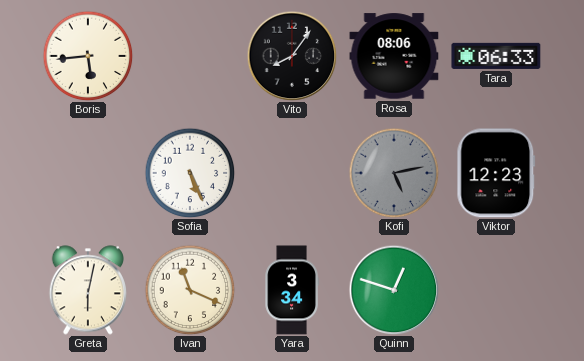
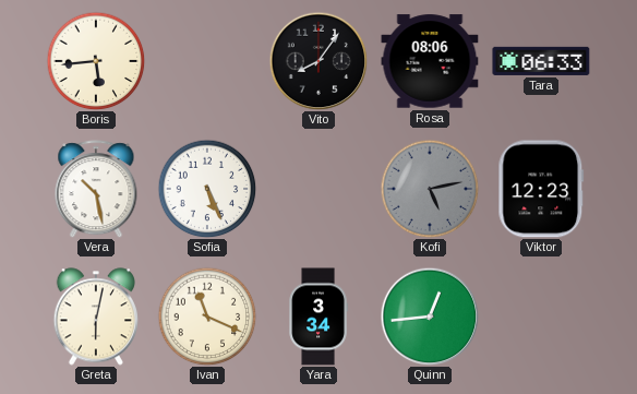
Vera: none -> 10:28 (96, 189)
Quinn: 12:48 -> 12:44 (430, 317)
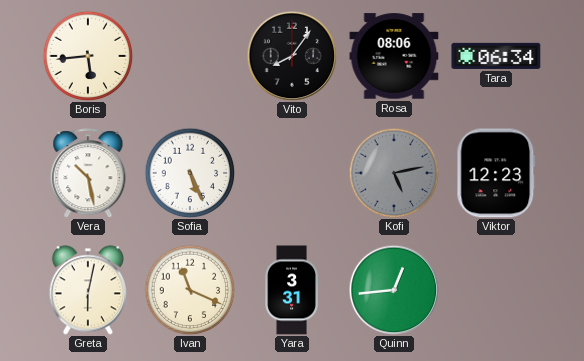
Tara: 06:33 -> 06:34 (496, 56)
Yara: 3:34 -> 3:31 (292, 290)
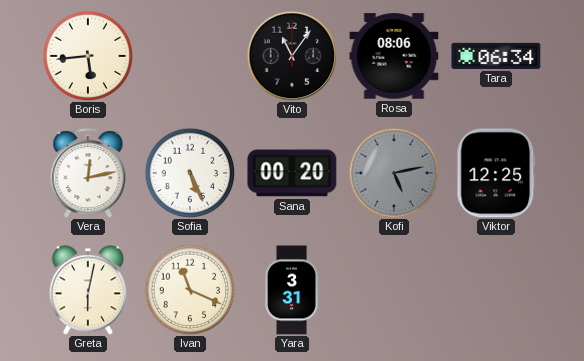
Vito: 8:06 -> 11:06 (292, 56)
Vera: 10:28 -> 12:13 (88, 173)
Sana: none -> 00:20 (292, 173)
Viktor: 12:23 -> 12:25 (496, 173)
Quinn: 12:44 -> none (394, 290)
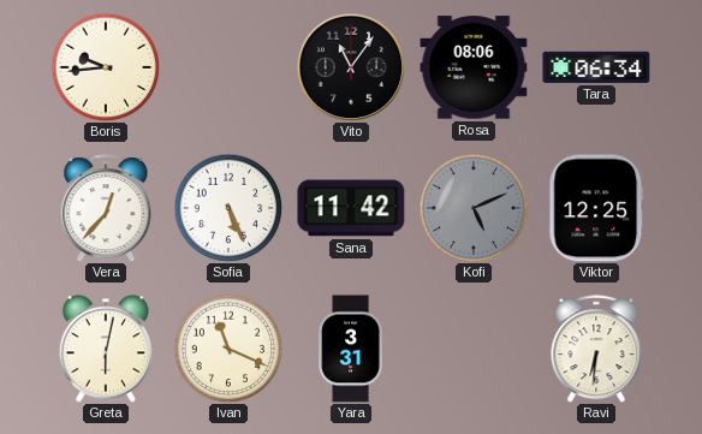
Boris: 5:44 -> 9:44 (106, 67)
Vera: 12:13 -> 12:37 (106, 208)
Sana: 00:20 -> 11:42 (351, 208)
Kofi: 5:13 -> 5:11 (474, 208)
Ravi: none -> 6:31 (596, 349)
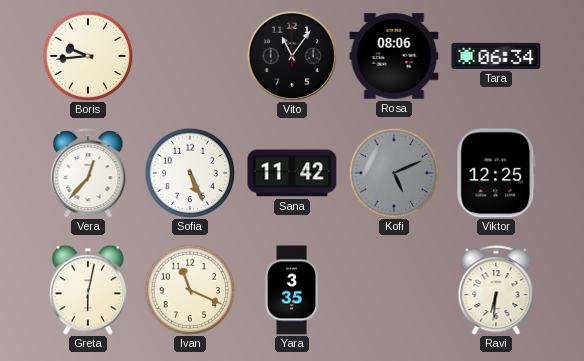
Yara: 3:31 -> 3:35 (292, 290)
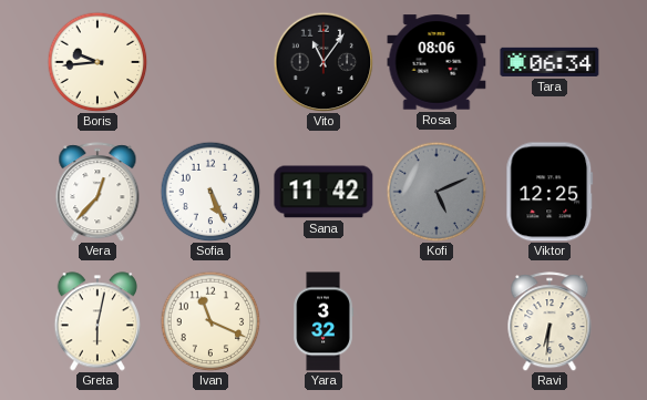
Yara: 3:35 -> 3:32 (323, 321)
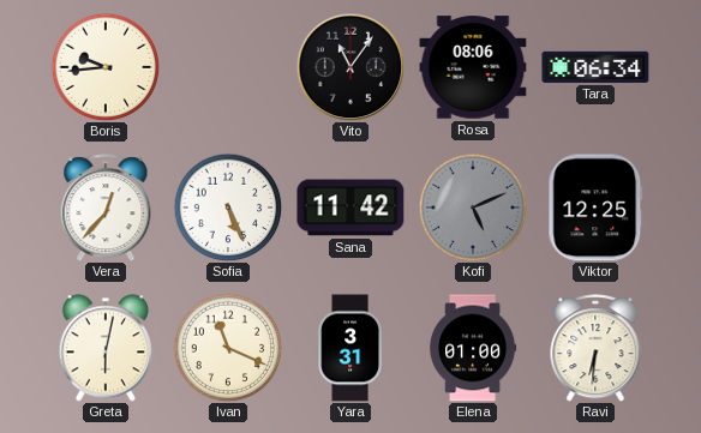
Yara: 3:32 -> 3:31 (350, 348)
Elena: none -> 01:00 (473, 348)
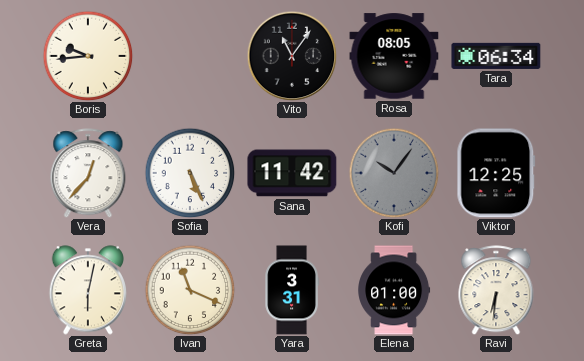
Rosa: 08:06 -> 08:05 (394, 56)
Kofi: 5:11 -> 10:06 (394, 173)
